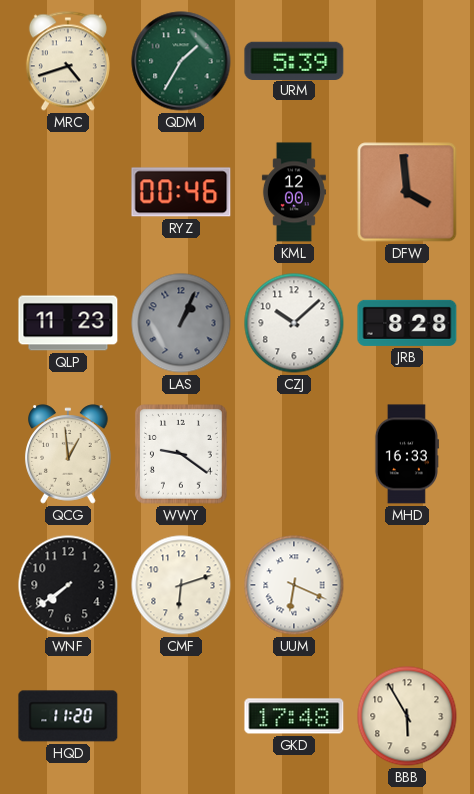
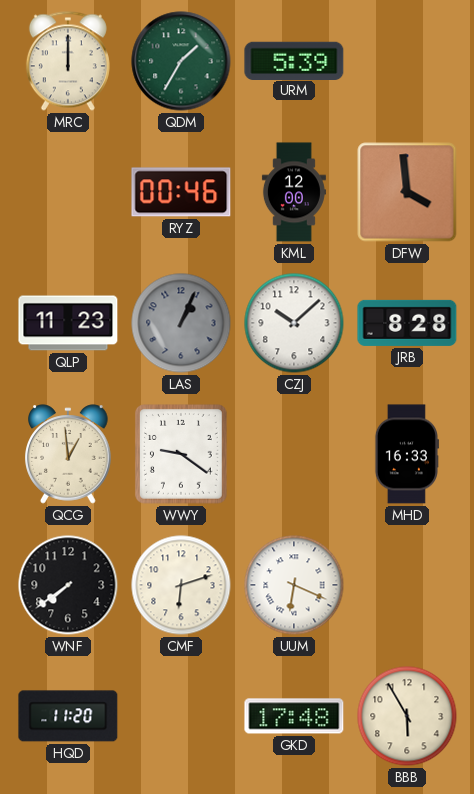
MRC: 4:42 -> 12:00 (68, 61)
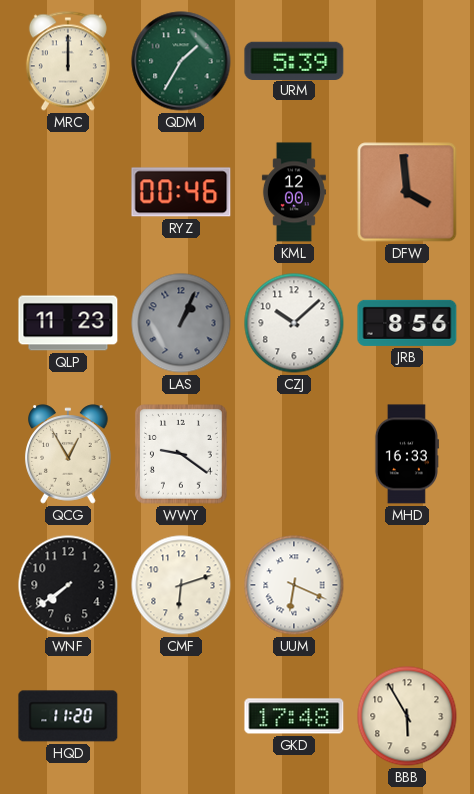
JRB: 8:28 -> 8:56 (407, 323)
QCG: 12:59 -> 12:55 (68, 454)
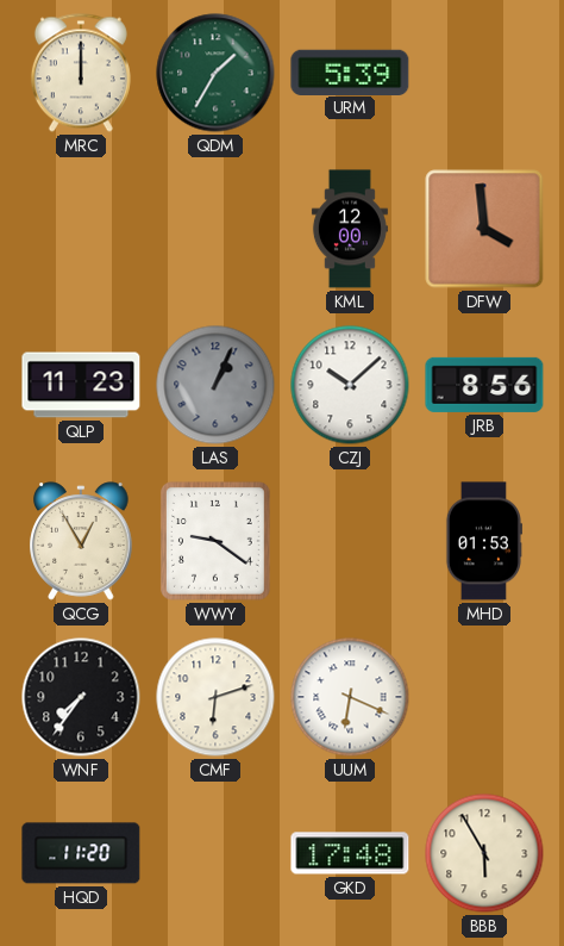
RYZ: 00:46 -> none (181, 192)
MHD: 16:33 -> 01:53 (483, 541)
WNF: 7:39 -> 7:36 (81, 697)
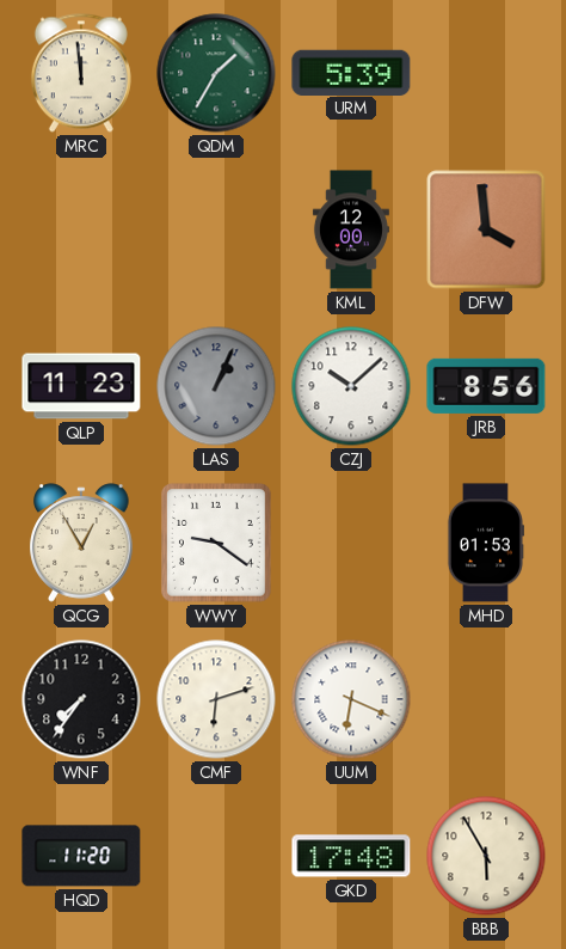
MRC: 12:00 -> 11:59 (81, 73)
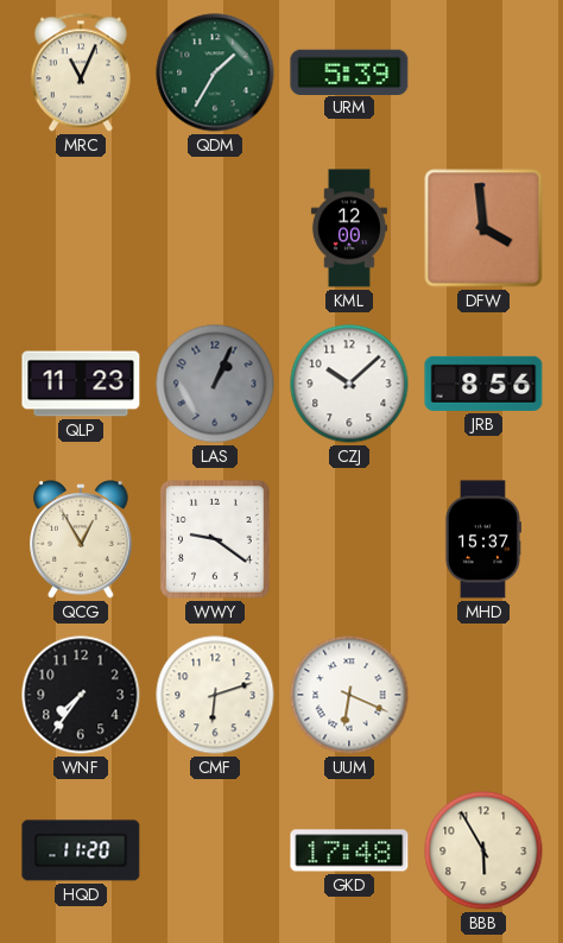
MRC: 11:59 -> 11:04 (81, 72)
MHD: 01:53 -> 15:37 (482, 539)
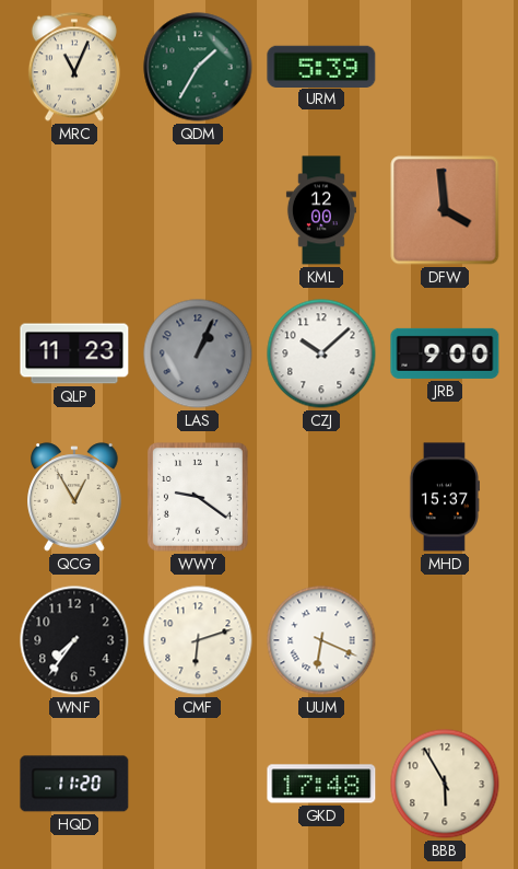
JRB: 8:56 -> 9:00 (445, 354)
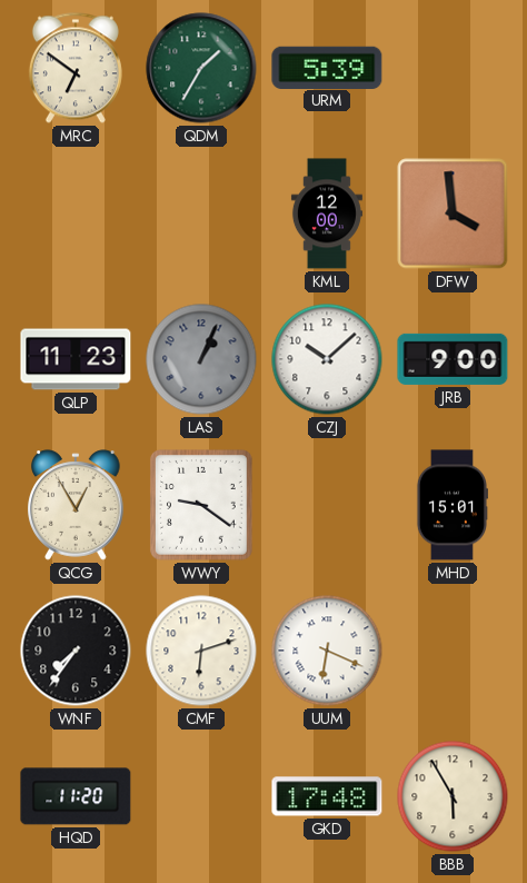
MRC: 11:04 -> 6:51 (76, 68)
MHD: 15:37 -> 15:01 (451, 505)
